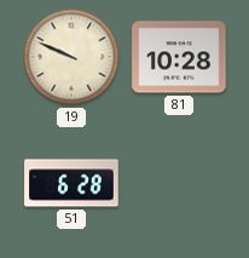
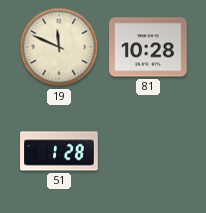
19: 9:49 -> 11:49 (59, 47)
51: 6:28 -> 1:28 (59, 151)
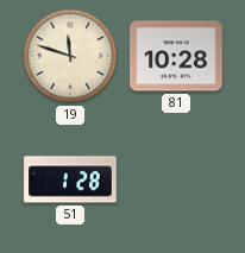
19: 11:49 -> 11:48 (70, 56)
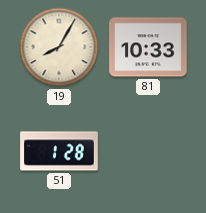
19: 11:48 -> 8:05 (59, 47)
81: 10:28 -> 10:33 (148, 47)
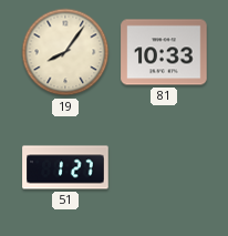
19: 8:05 -> 8:06 (65, 52)
51: 1:28 -> 1:27 (65, 167)
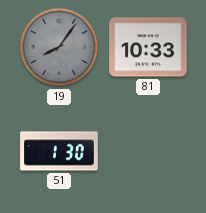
19 dial: cream -> grey (59, 47)
51: 1:27 -> 1:30 (59, 151)
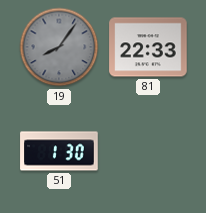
81: 10:33 -> 22:33 (148, 47)
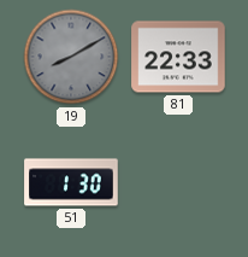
19: 8:06 -> 8:10 (71, 57)
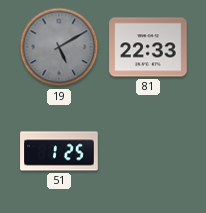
19: 8:10 -> 5:10 (59, 47)
51: 1:30 -> 1:25 (59, 151)
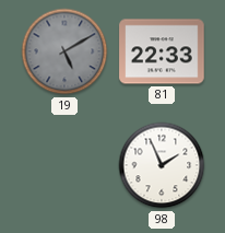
51: 1:25 -> none (59, 151)
98: none -> 1:56 (162, 165)
